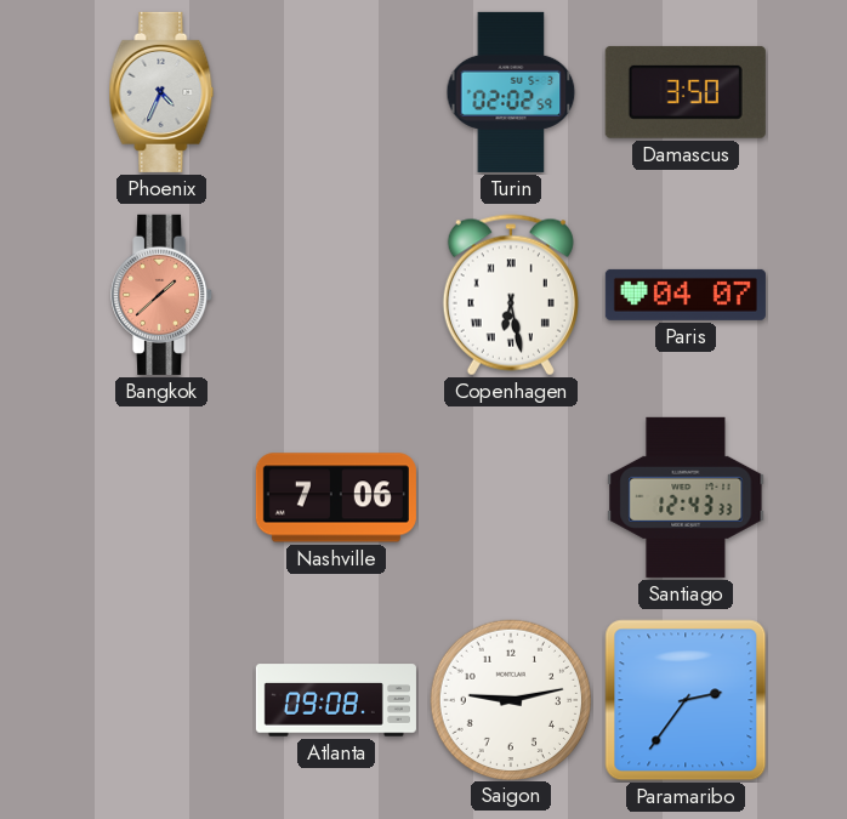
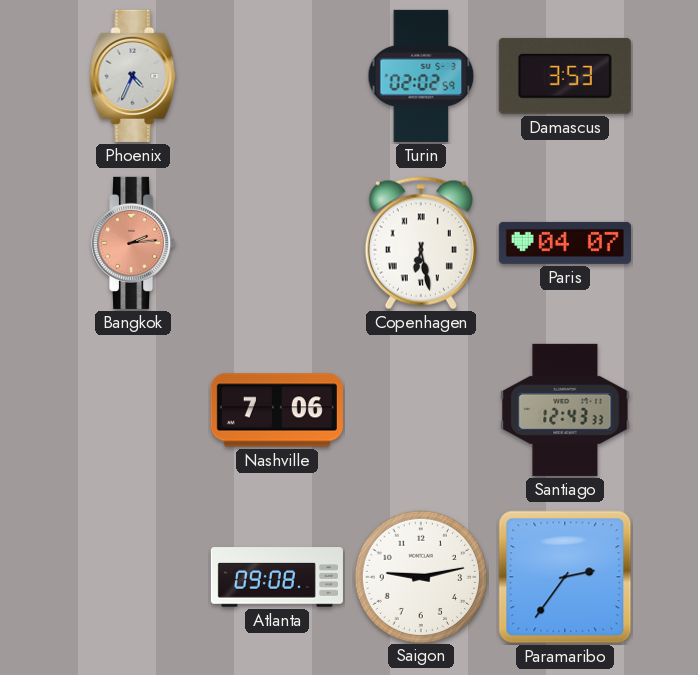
Damascus: 3:50 -> 3:53 (565, 76)
Bangkok: 1:38 -> 2:14 (134, 243)
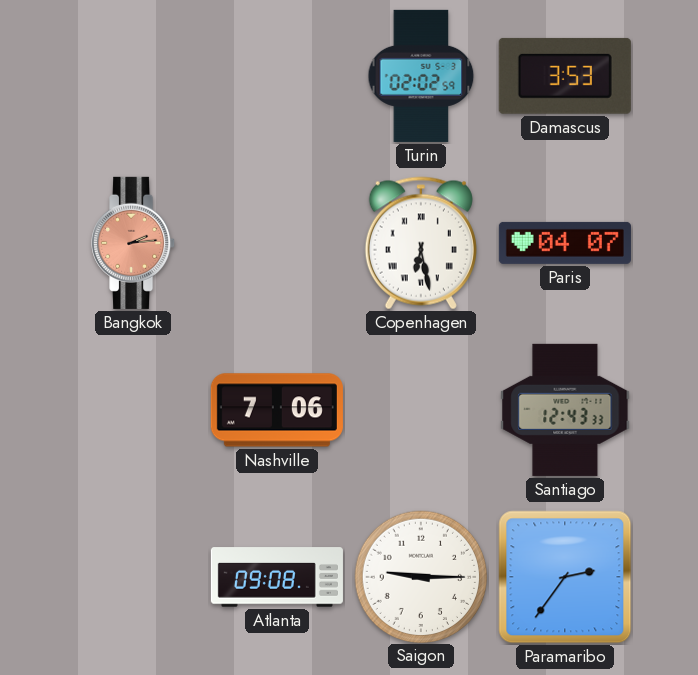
Phoenix: 4:34 -> none (133, 76)
Saigon: 9:13 -> 9:15 (420, 576)
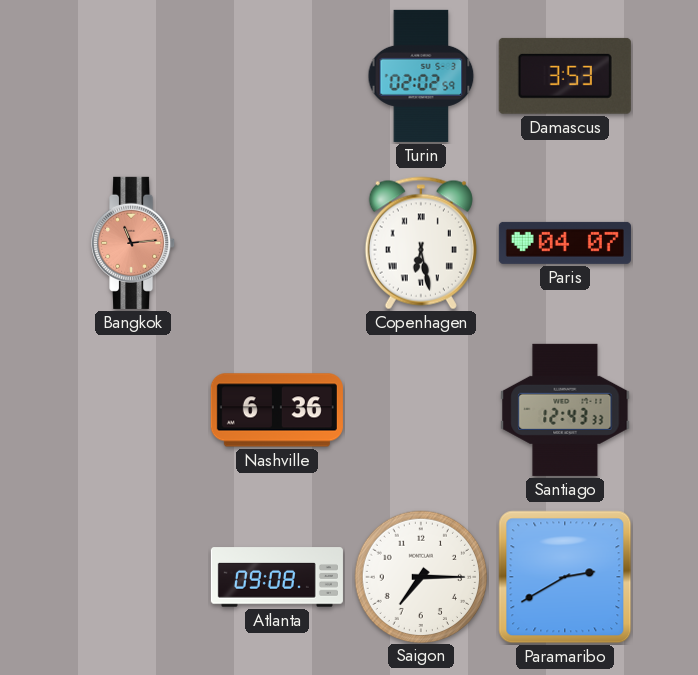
Bangkok: 2:14 -> 11:14 (134, 243)
Nashville: 7:06 -> 6:36 (277, 410)
Saigon: 9:15 -> 7:15 (420, 576)
Paramaribo: 2:36 -> 2:40 (565, 577)
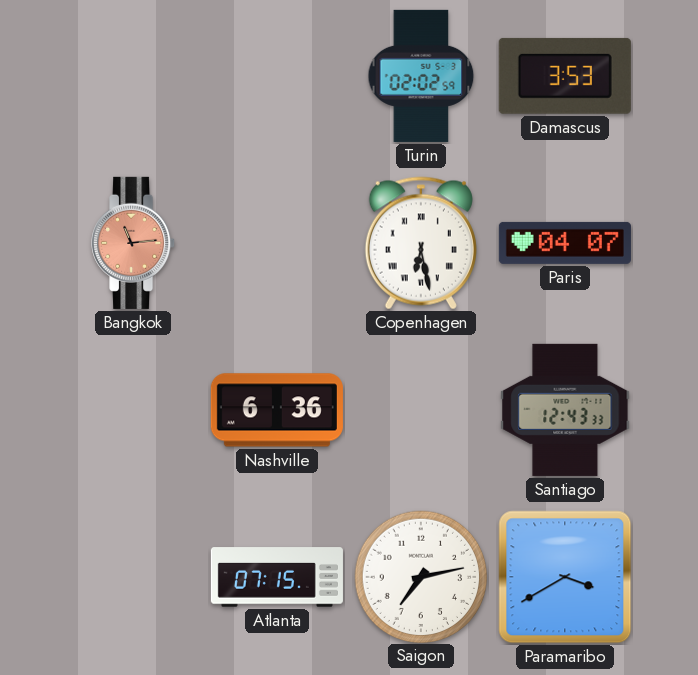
Atlanta: 09:08 -> 07:15 (277, 577)
Saigon: 7:15 -> 7:13 (420, 576)
Paramaribo: 2:40 -> 3:40 (565, 577)
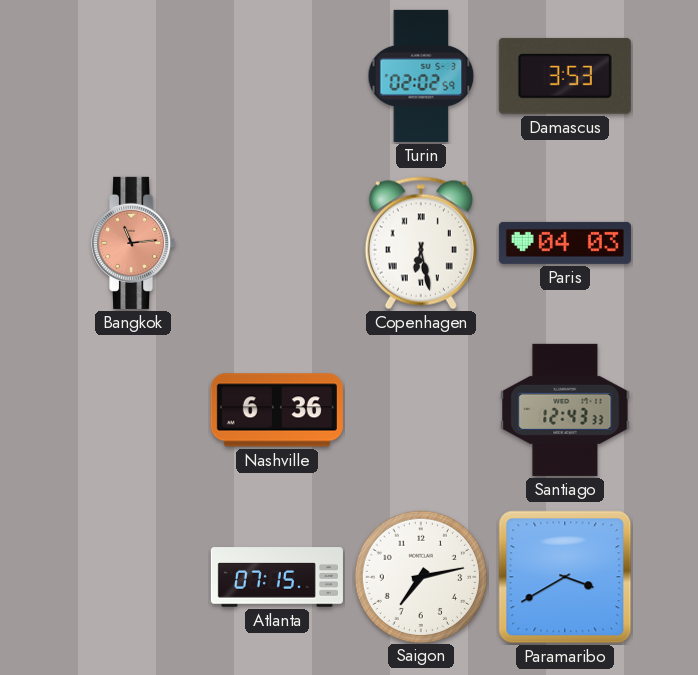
Paris: 04:07 -> 04:03 (565, 243)
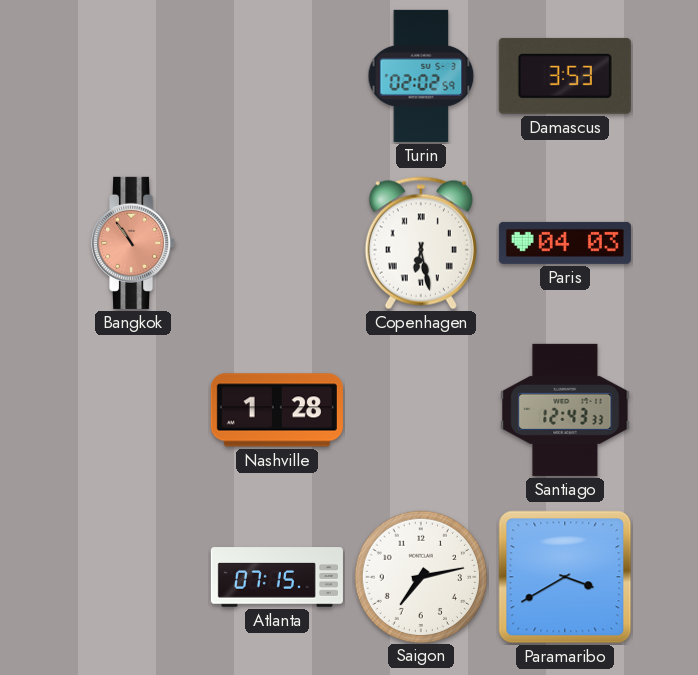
Bangkok: 11:14 -> 10:54 (134, 243)
Nashville: 6:36 -> 1:28 (277, 410)
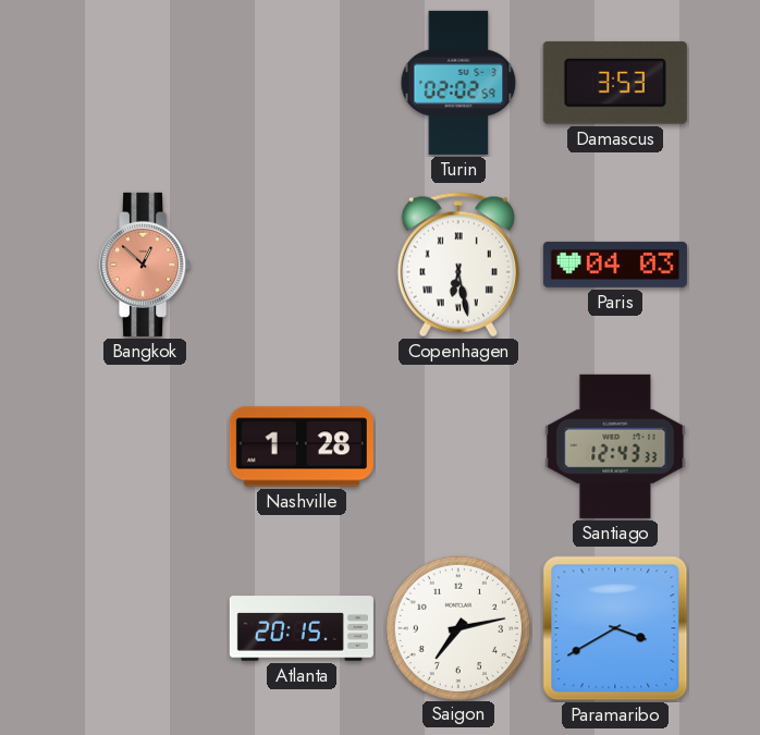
Bangkok: 10:54 -> 12:52 (146, 265)
Atlanta: 07:15 -> 20:15 (302, 628)
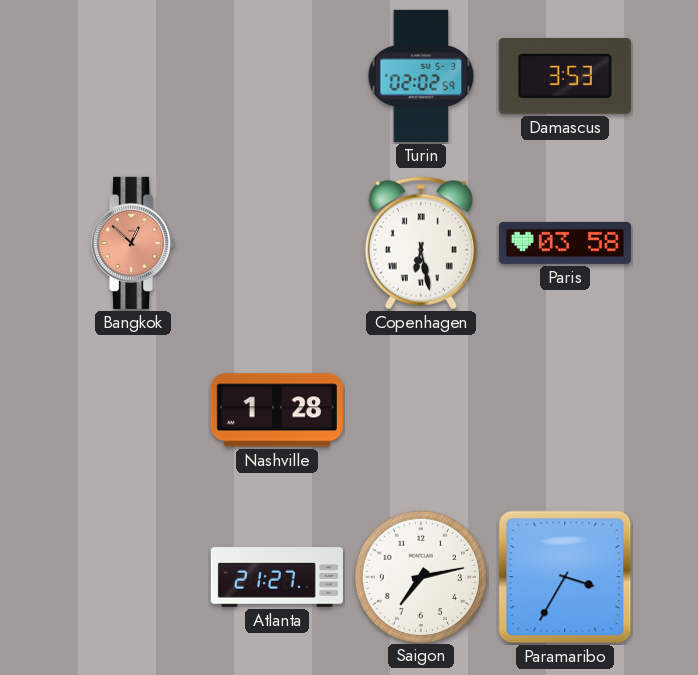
Paris: 04:03 -> 03:58 (565, 243)
Santiago: 12:43 -> none (615, 446)
Atlanta: 20:15 -> 21:27 (277, 577)
Paramaribo: 3:40 -> 3:35 (565, 577)
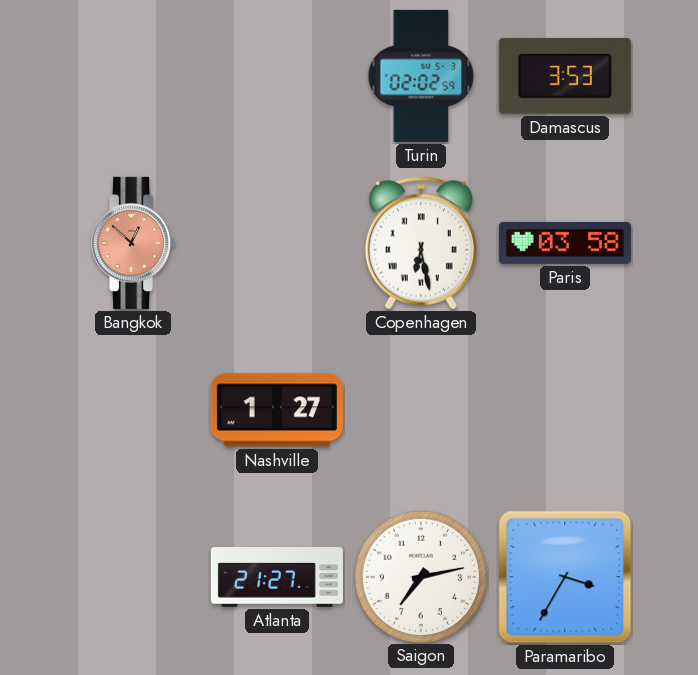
Nashville: 1:28 -> 1:27 (277, 410)
